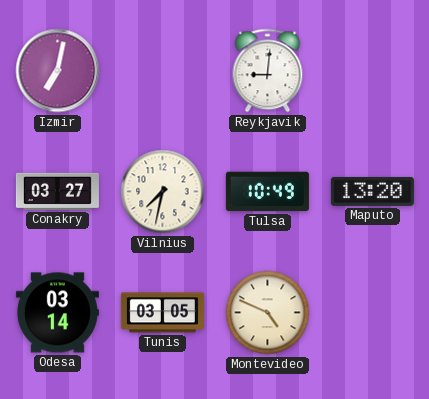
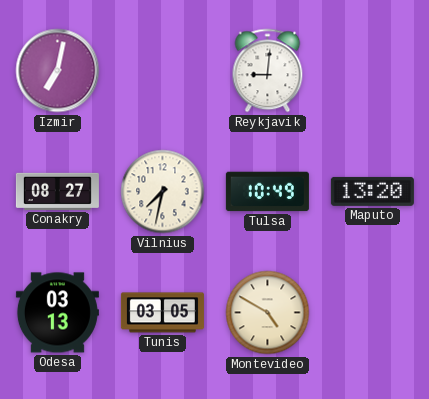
Conakry: 03:27 -> 08:27 (57, 191)
Odesa: 03:14 -> 03:13 (57, 313)
Montevideo: 4:49 -> 4:50 (268, 313)
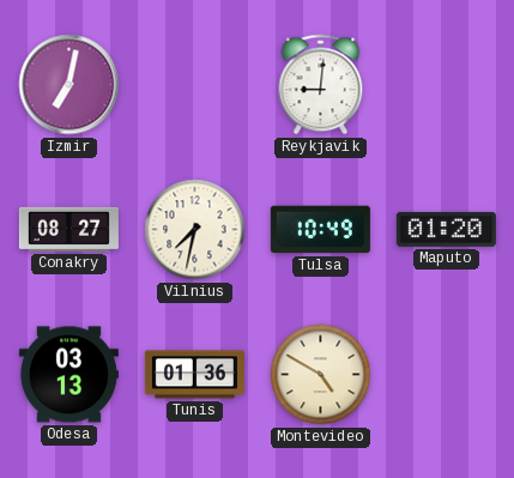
Maputo: 13:20 -> 01:20 (446, 229)
Tunis: 03:05 -> 01:36 (194, 375)
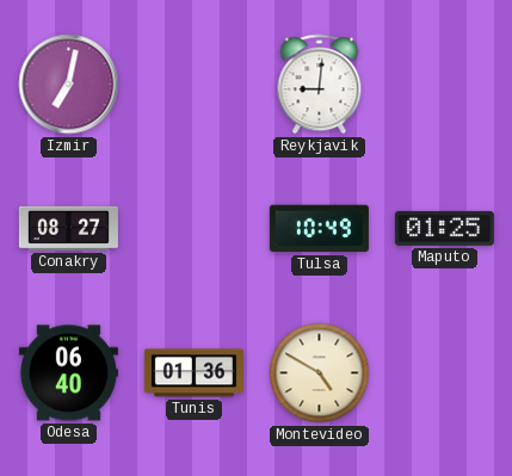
Vilnius: 7:32 -> none (195, 230)
Maputo: 01:20 -> 01:25 (444, 228)
Odesa: 03:13 -> 06:40 (68, 373)
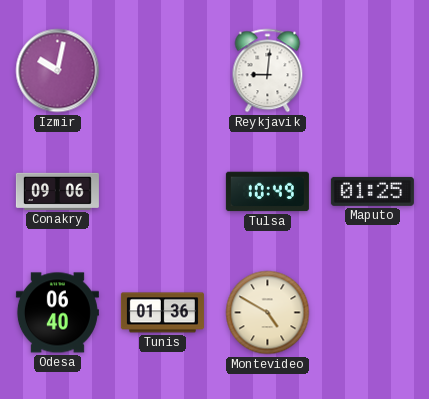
Izmir: 7:02 -> 10:02 (58, 71)
Conakry: 08:27 -> 09:06 (57, 191)
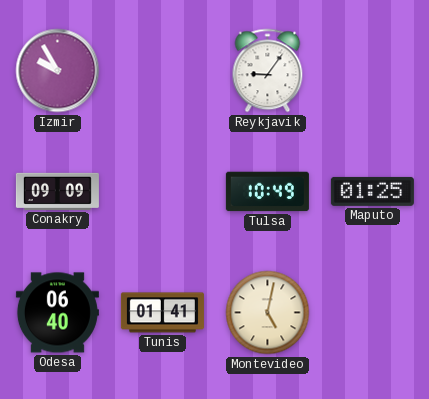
Izmir: 10:02 -> 9:55 (58, 71)
Reykjavik: 9:01 -> 9:06 (268, 71)
Conakry: 09:06 -> 09:09 (57, 191)
Tunis: 01:36 -> 01:41 (162, 313)
Montevideo: 4:50 -> 5:02 (268, 313)
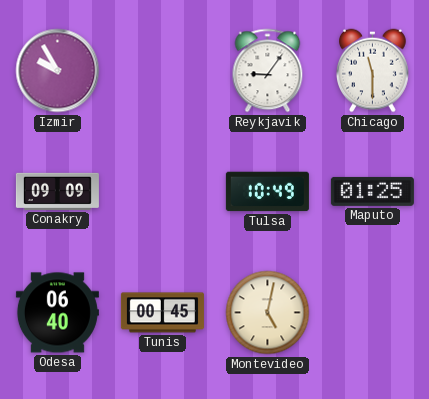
Chicago: none -> 11:30 (373, 71)
Tunis: 01:41 -> 00:45 (162, 313)
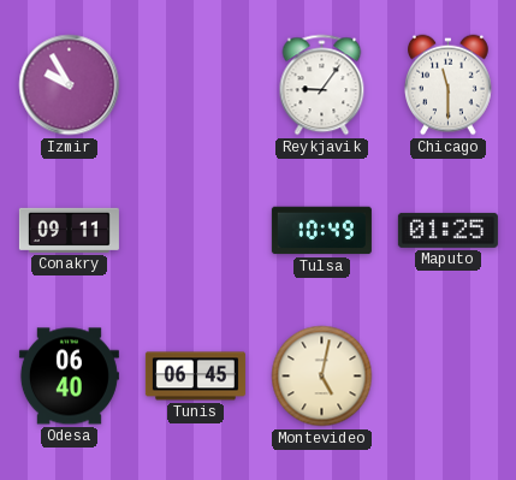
Conakry: 09:09 -> 09:11 (69, 230)
Tunis: 00:45 -> 06:45 (195, 377)
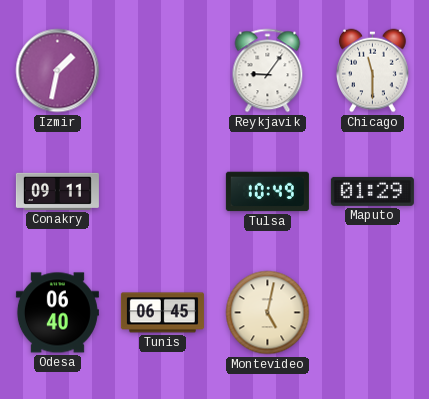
Izmir: 9:55 -> 1:32 (58, 71)
Maputo: 01:25 -> 01:29 (372, 191)
